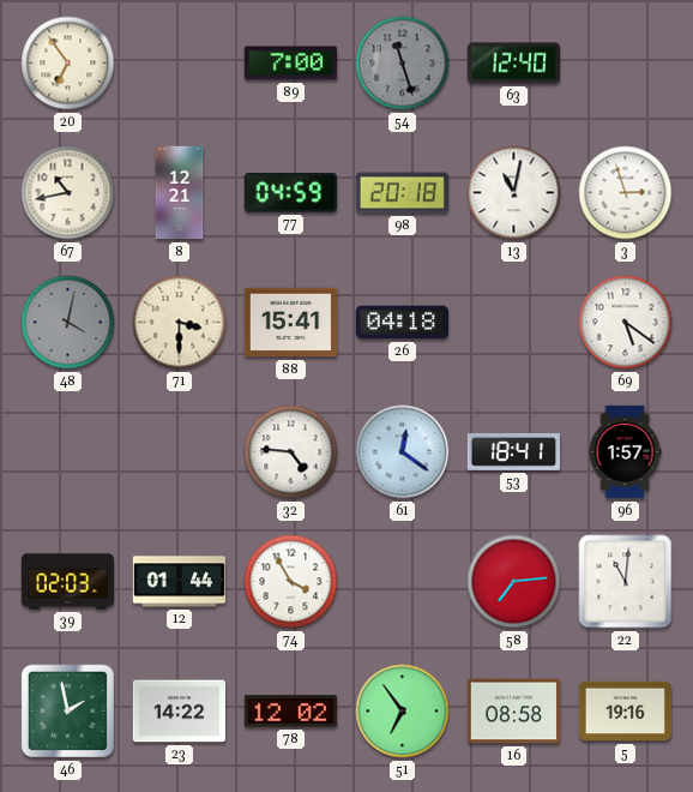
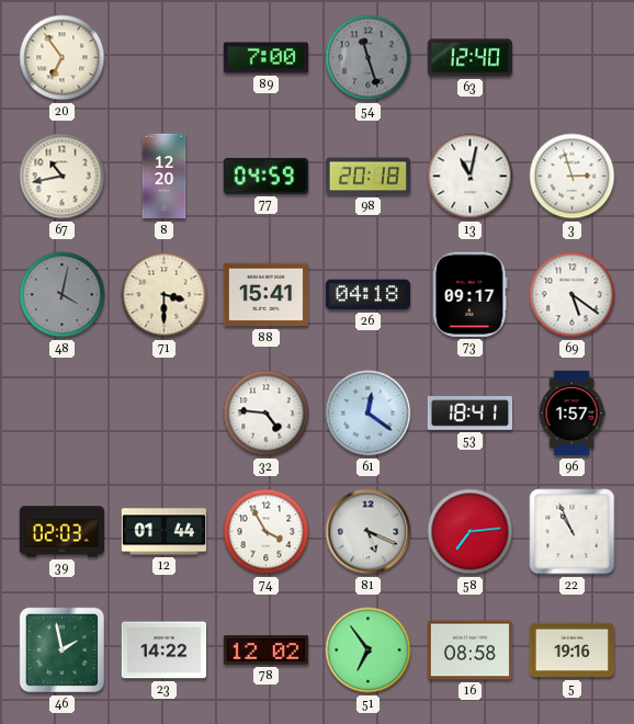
8: 12:21 -> 12:20 (165, 177)
73: none -> 09:17 (471, 294)
81: none -> 5:19 (369, 532)
22: 11:01 -> 10:56 (573, 532)
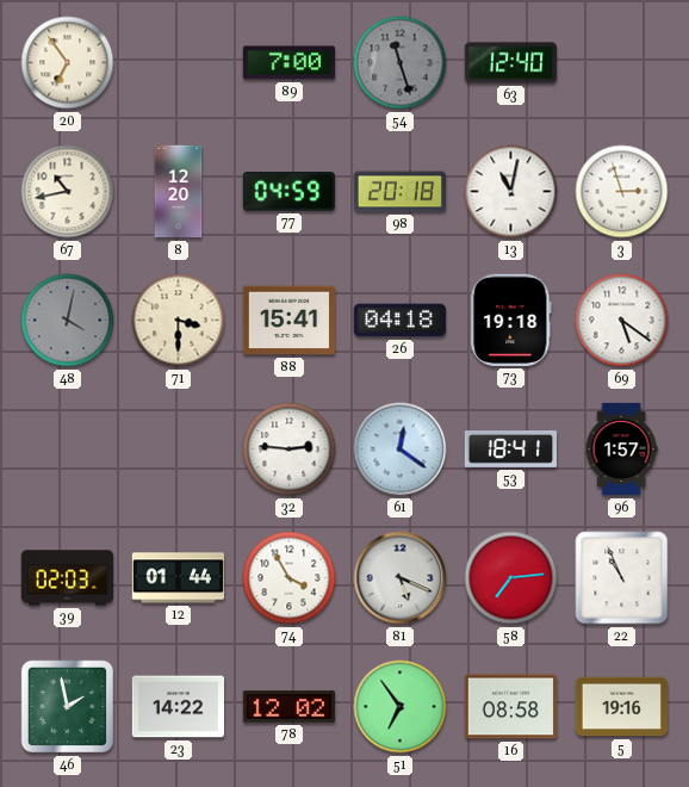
73: 09:17 -> 19:18 (511, 320)
32: 4:46 -> 2:46 (290, 450)
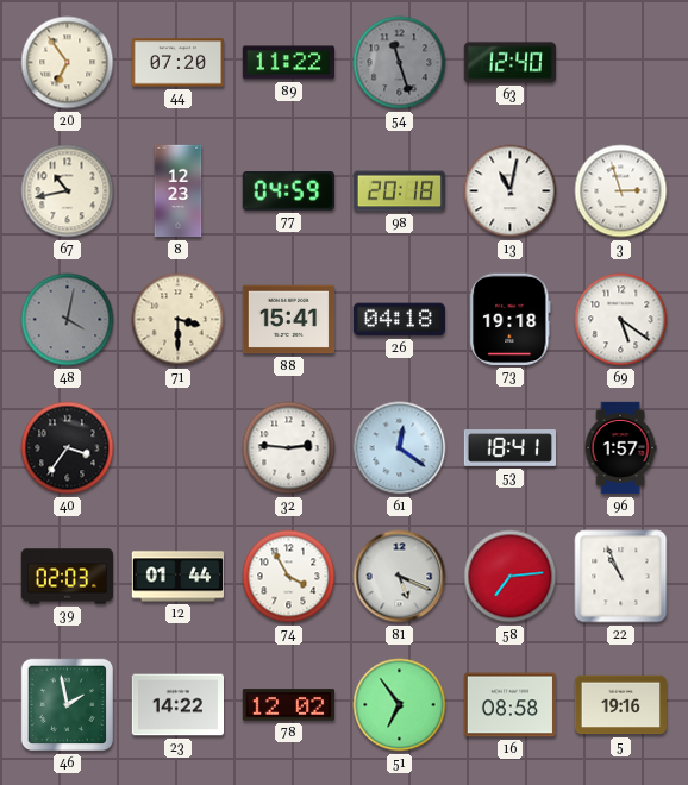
44: none -> 07:20 (177, 63)
89: 7:00 -> 11:22 (288, 63)
8: 12:20 -> 12:23 (179, 191)
40: none -> 3:36 (68, 448)
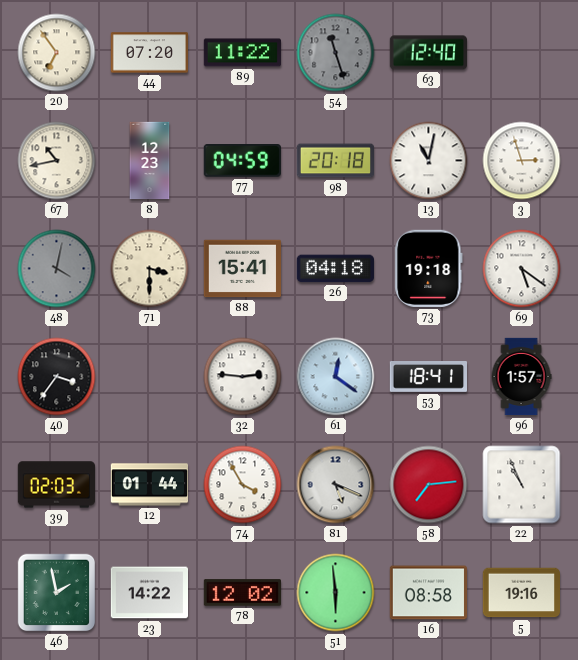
51: 6:54 -> 5:59 (336, 593)
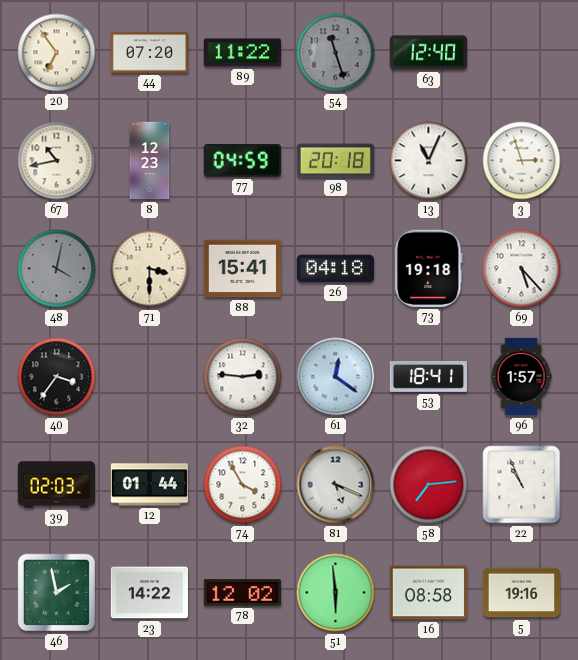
13: 11:02 -> 11:04 (429, 161)
69: 5:21 -> 5:23 (522, 269)
